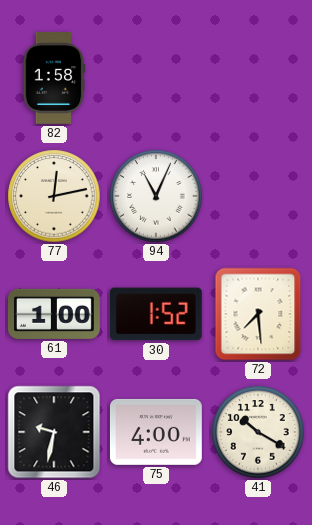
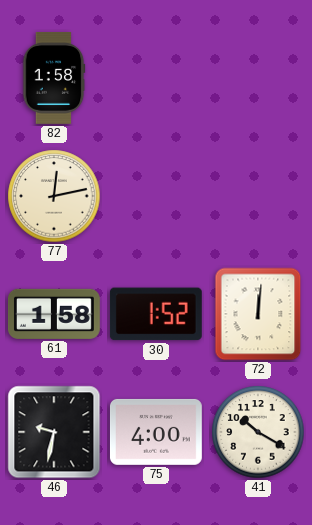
94: 11:04 -> none (156, 196)
61: 1:00 -> 1:58 (54, 314)
72: 7:29 -> 12:01 (258, 314)
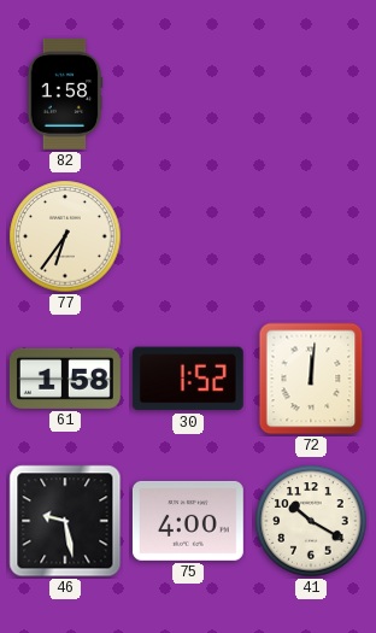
77: 12:13 -> 6:36 (65, 236)
46: 9:32 -> 9:28 (65, 521)
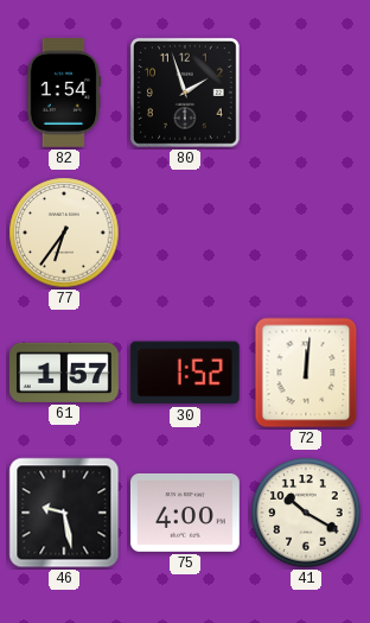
82: 1:58 -> 1:54 (64, 93)
80: none -> 1:57 (185, 93)
61: 1:58 -> 1:57 (64, 373)
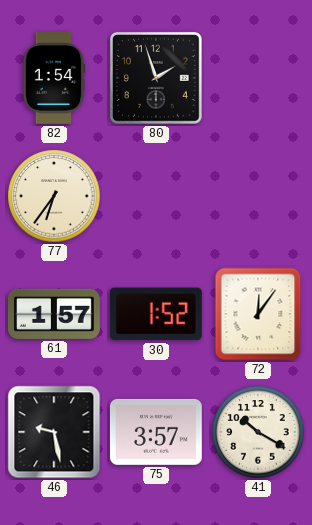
72: 12:01 -> 12:06 (258, 314)
75: 4:00 -> 3:57 (156, 432)
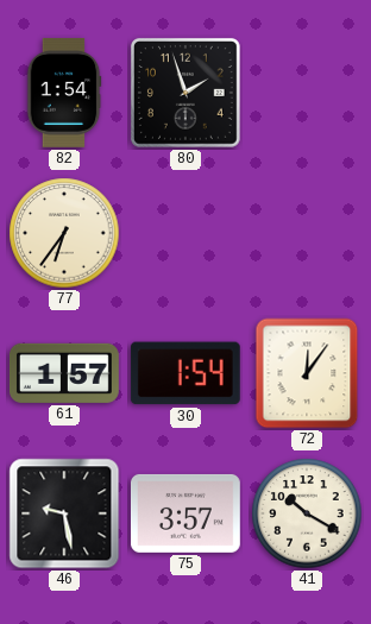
30: 1:52 -> 1:54 (185, 373)
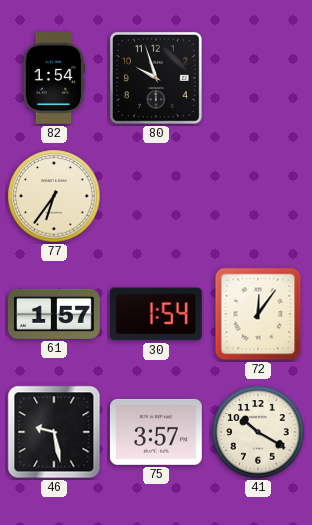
80: 1:57 -> 9:57 (156, 78)
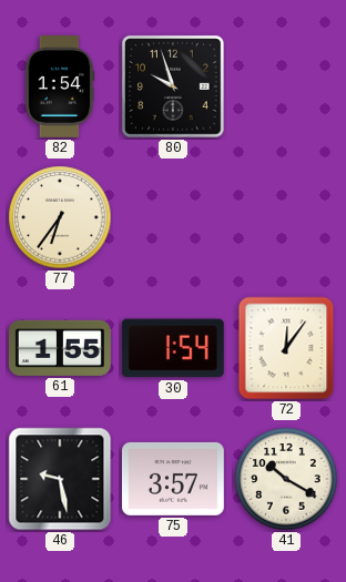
61: 1:57 -> 1:55 (60, 348)
